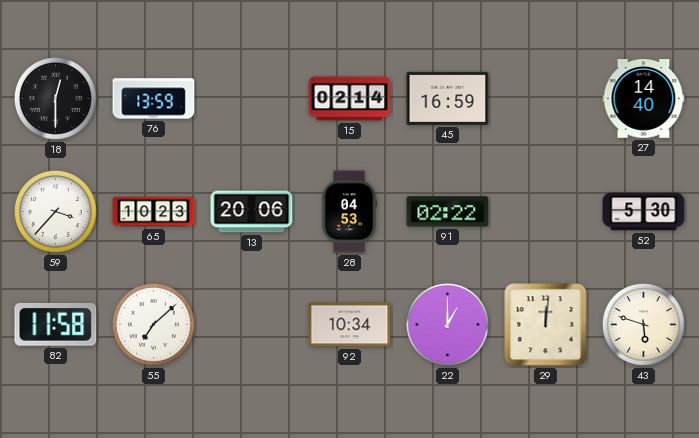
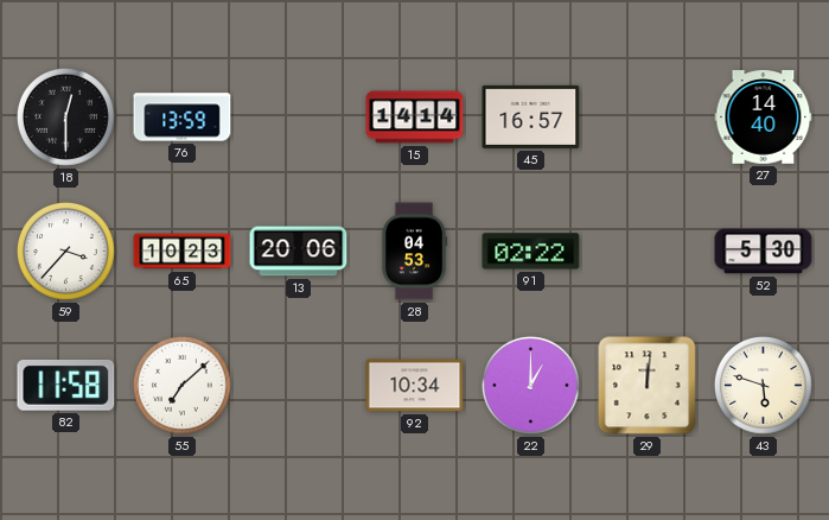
15: 02:14 -> 14:14 (415, 118)
45: 16:59 -> 16:57 (531, 116)
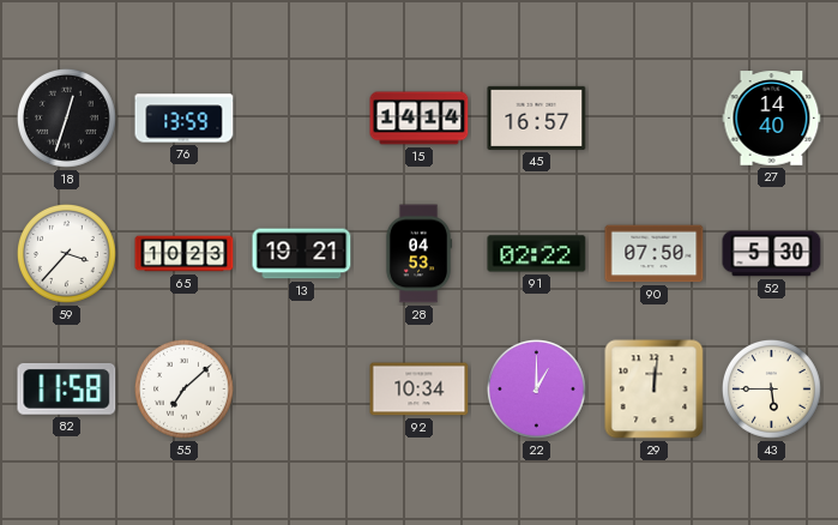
18: 12:30 -> 12:33 (66, 117)
13: 20:06 -> 19:21 (302, 254)
90: none -> 07:50 (655, 254)
43: 5:48 -> 5:45 (771, 388)
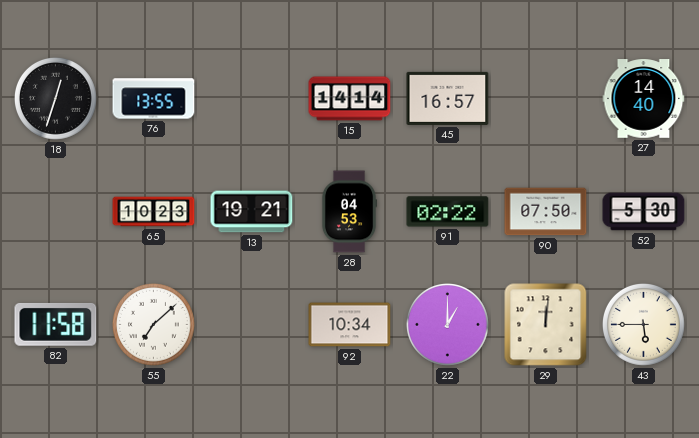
76: 13:59 -> 13:55 (154, 99)
59: 3:37 -> none (66, 253)
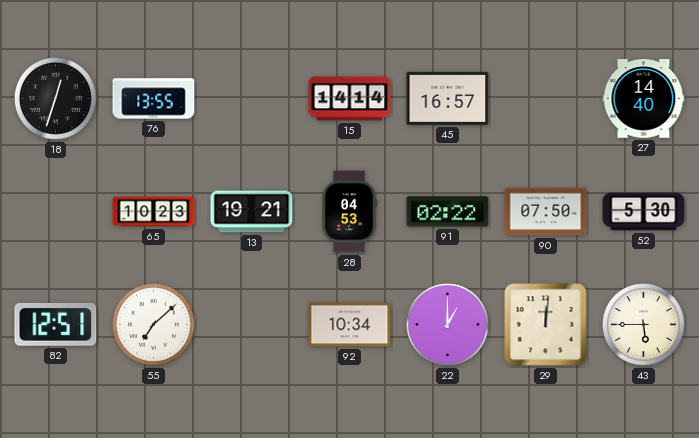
82: 11:58 -> 12:51 (56, 324)
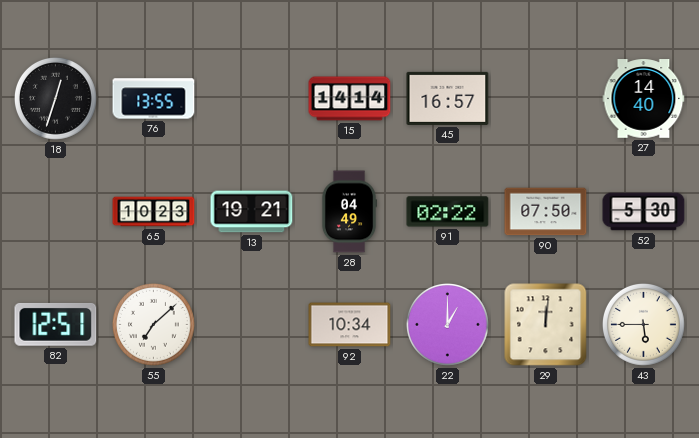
28: 04:53 -> 04:49 (349, 212)
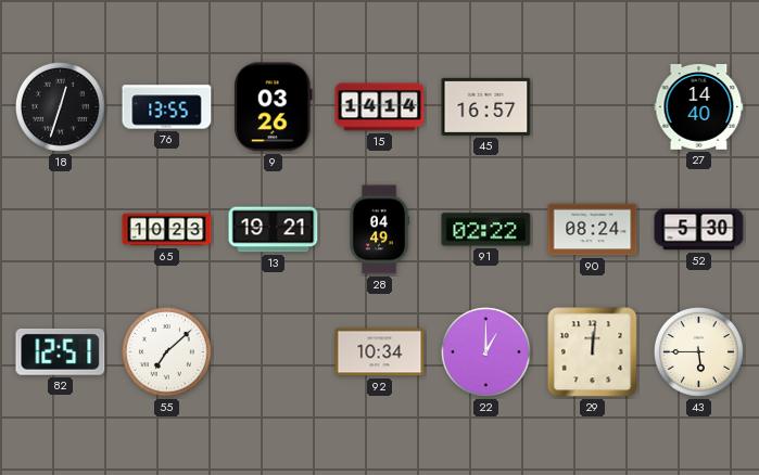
9: none -> 03:26 (274, 107)
90: 07:50 -> 08:24 (593, 230)
